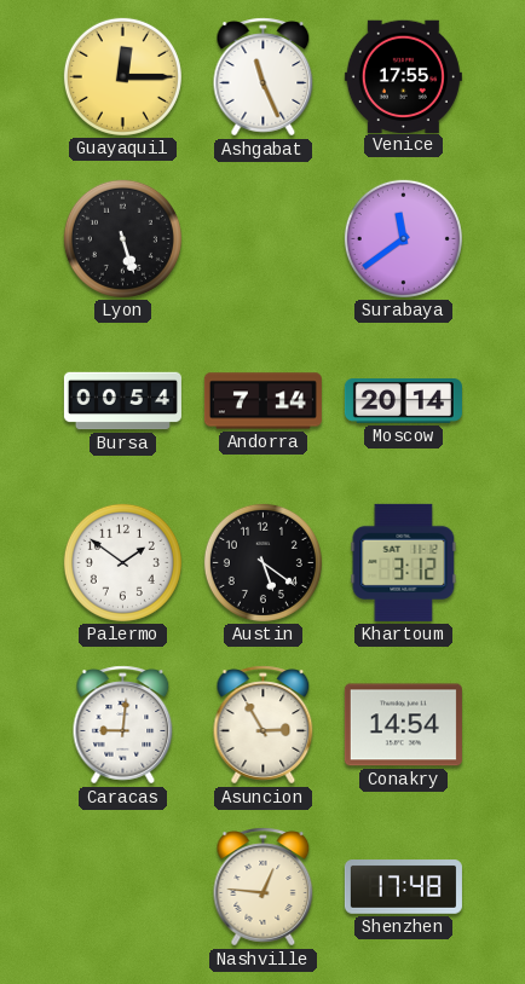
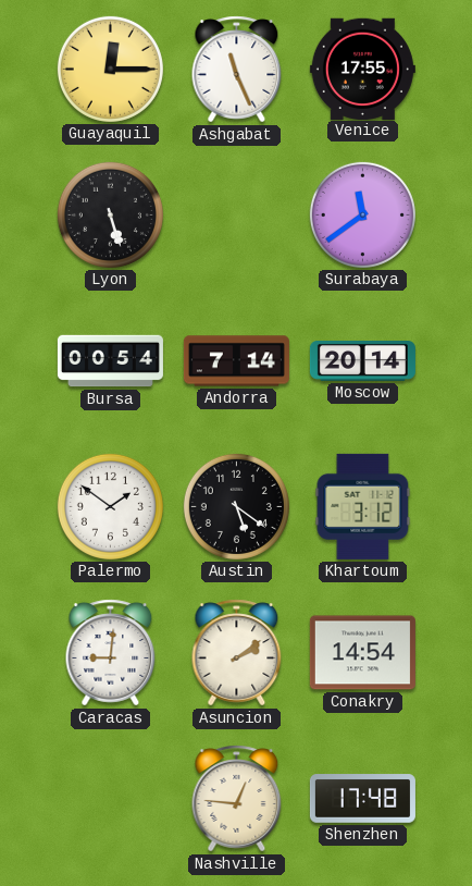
Asuncion: 2:55 -> 2:09 (237, 653)
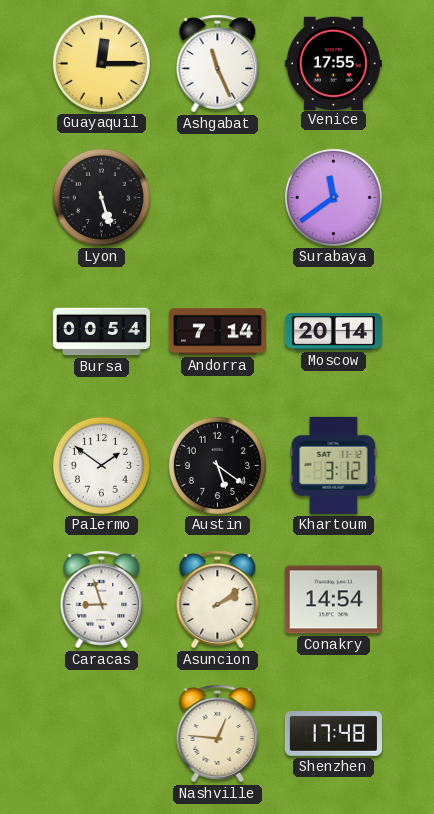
Caracas: 9:01 -> 8:57 (102, 600)
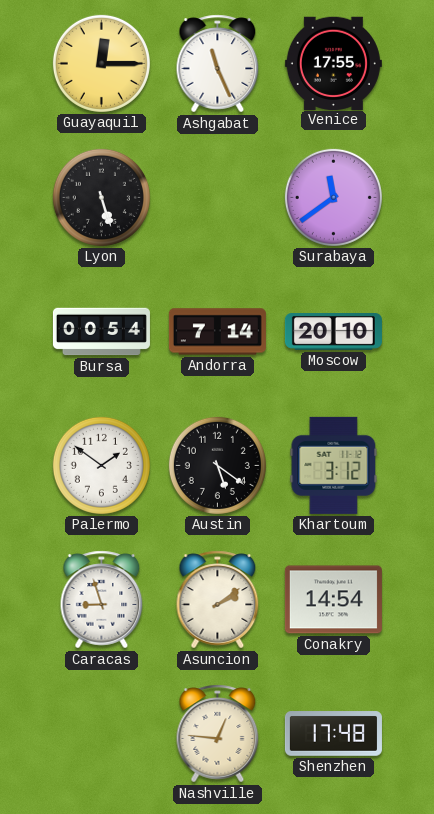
Moscow: 20:14 -> 20:10 (333, 332)
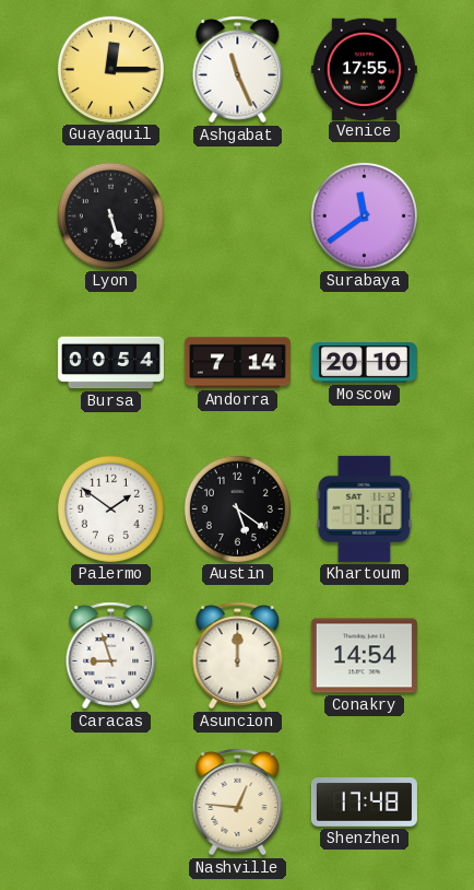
Asuncion: 2:09 -> 12:00 (238, 656)
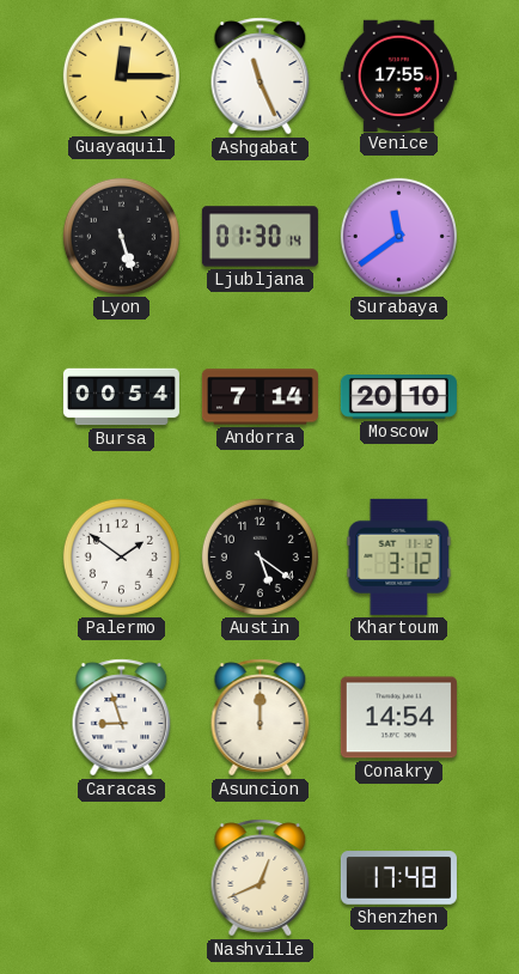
Ljubljana: none -> 01:30 (259, 237)
Nashville: 12:46 -> 12:41 (261, 878)
